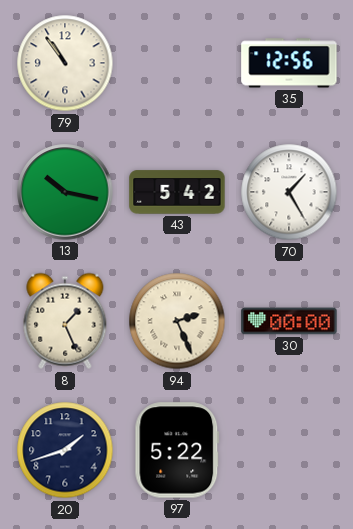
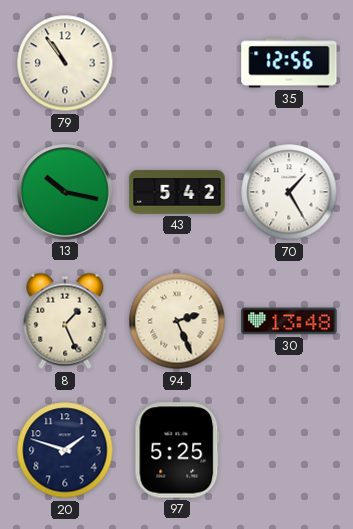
30: 00:00 -> 13:48 (289, 321)
20: 1:42 -> 1:48 (65, 450)
97: 5:22 -> 5:25 (177, 450)
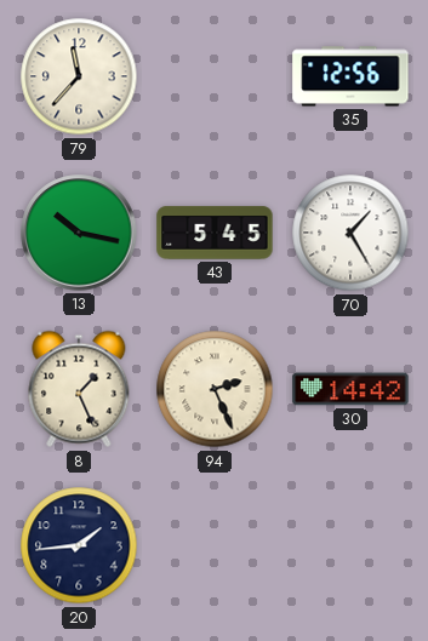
79: 10:54 -> 11:37 (79, 76)
43: 5:42 -> 5:45 (215, 233)
30: 13:48 -> 14:42 (350, 389)
20: 1:48 -> 1:44 (79, 545)
97: 5:25 -> none (177, 450)
